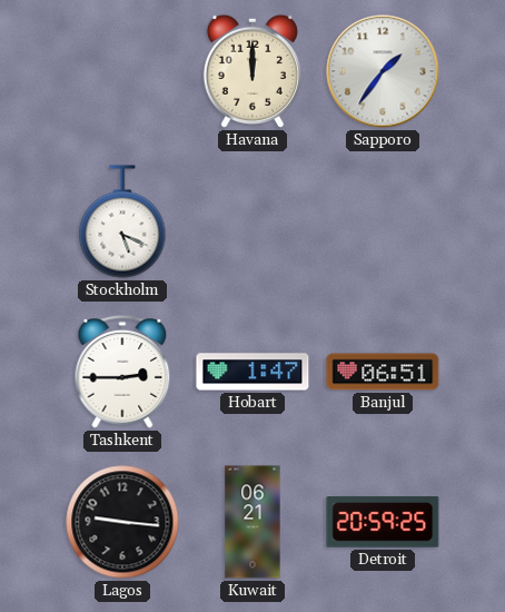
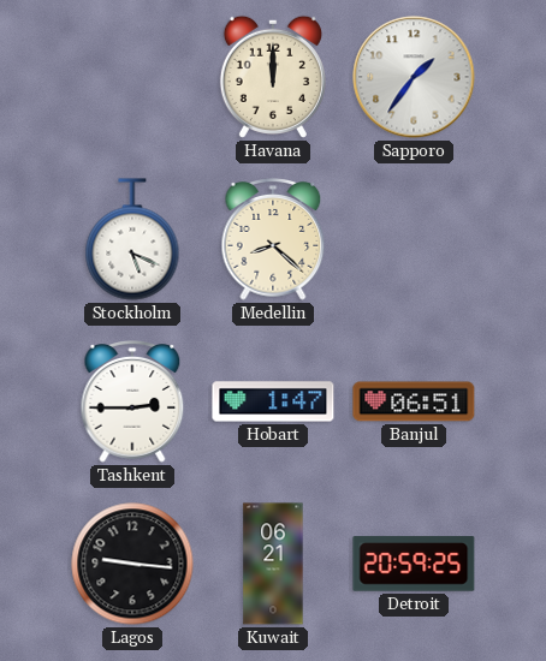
Medellin: none -> 8:22 (273, 239)
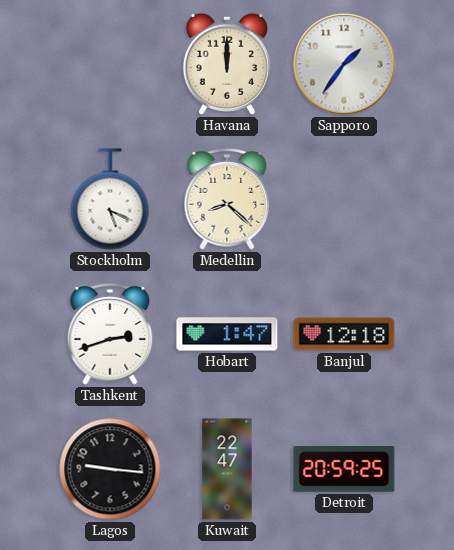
Tashkent: 2:45 -> 2:42 (110, 334)
Banjul: 06:51 -> 12:18 (344, 334)
Kuwait: 06:21 -> 22:47 (227, 469)
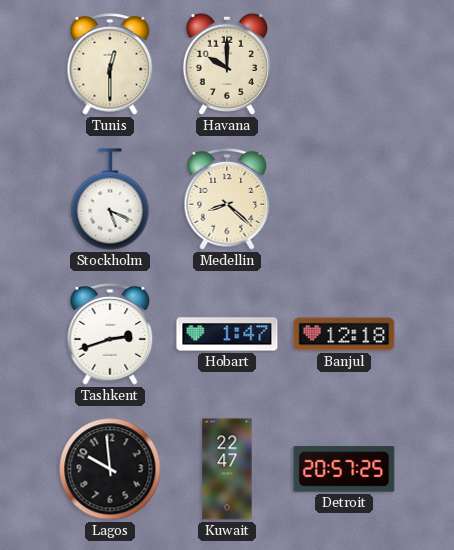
Tunis: none -> 12:30 (110, 64)
Havana: 12:00 -> 10:00 (227, 64)
Sapporo: 1:36 -> none (344, 64)
Lagos: 9:16 -> 9:59 (110, 469)
Detroit: 20:59 -> 20:57 (344, 469)
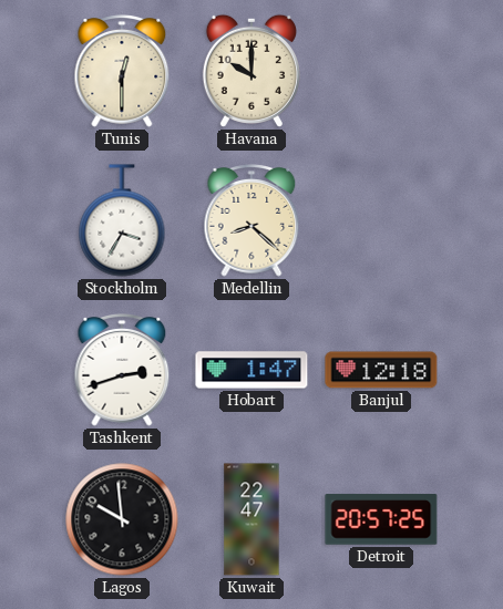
Stockholm: 5:19 -> 3:35 (122, 220)
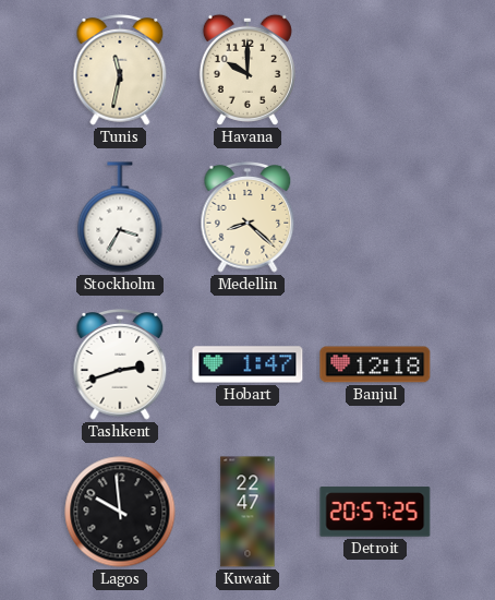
Tunis: 12:30 -> 11:32 (120, 70)
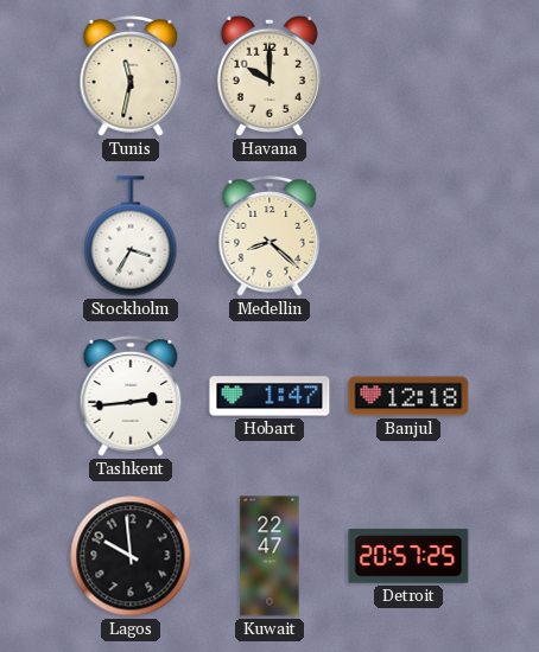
Tashkent: 2:42 -> 2:44 (131, 396)
